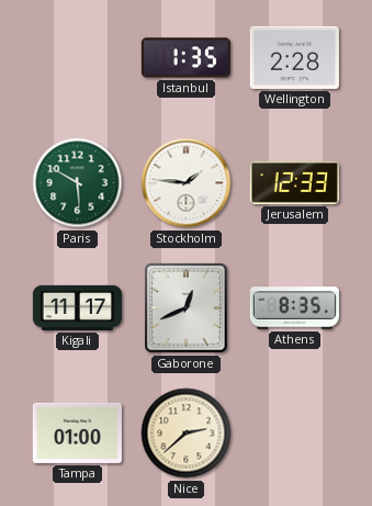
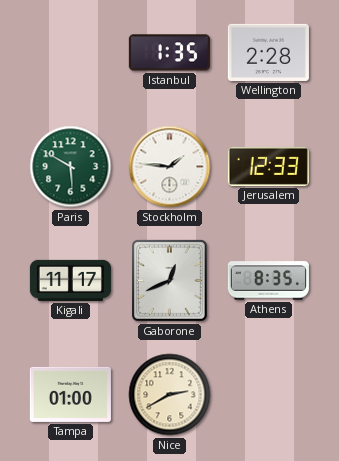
Nice: 2:38 -> 2:40 (170, 395)
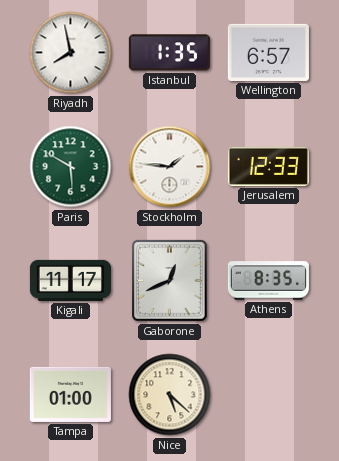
Riyadh: none -> 7:58 (71, 53)
Wellington: 2:28 -> 6:57 (268, 52)
Nice: 2:40 -> 5:22 (170, 395)
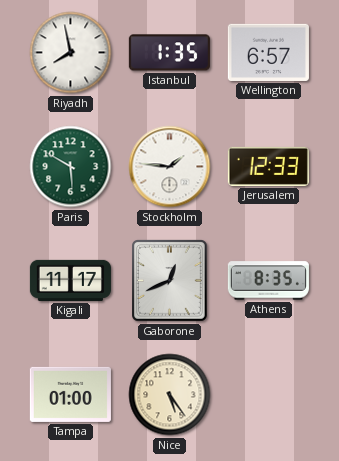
Nice: 5:22 -> 5:24 (170, 395)
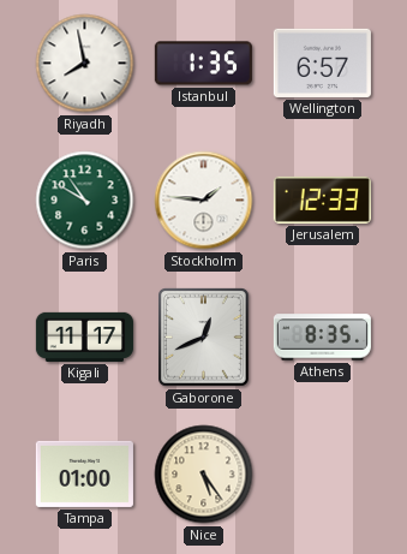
Paris: 5:50 -> 10:50 (85, 201)
